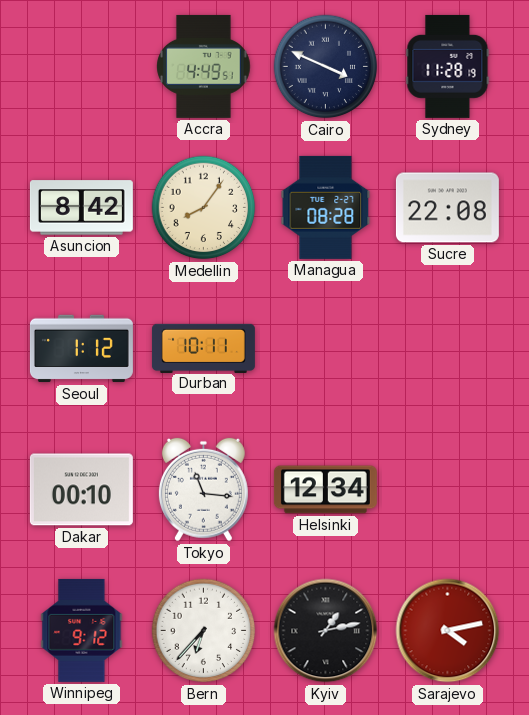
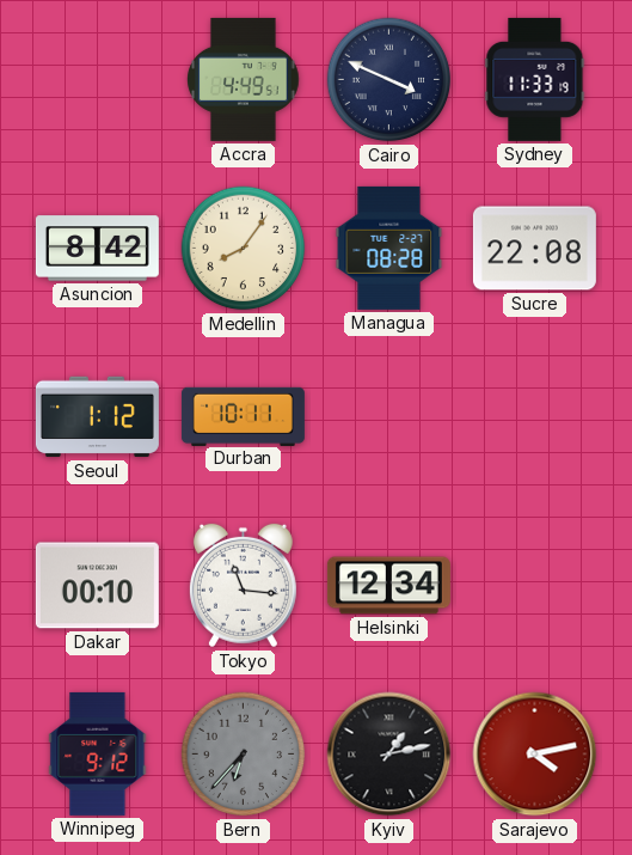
Sydney: 11:28 -> 11:33 (535, 79)
Bern dial: white -> grey (244, 755)
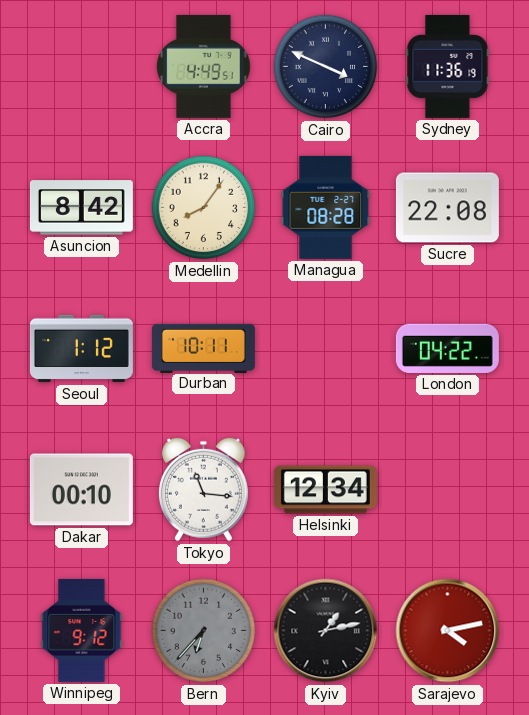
Sydney: 11:33 -> 11:36 (448, 66)
London: none -> 04:22 (447, 348)
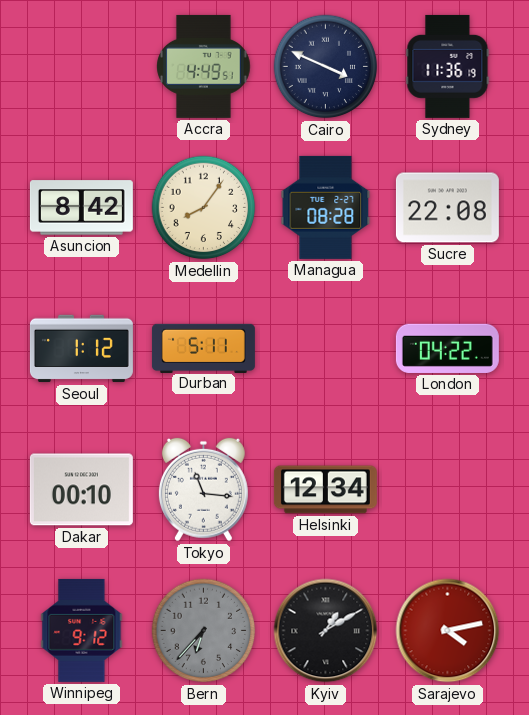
Durban: 10:11 -> 5:11 (203, 348)
Kyiv: 1:13 -> 1:10 (326, 631)
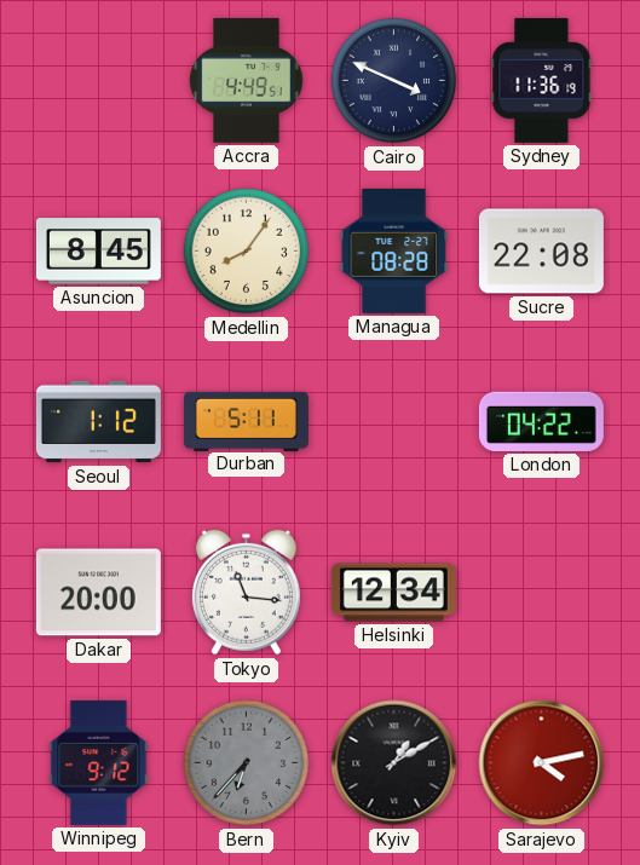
Asuncion: 8:42 -> 8:45 (98, 252)
Dakar: 00:10 -> 20:00 (98, 593)
